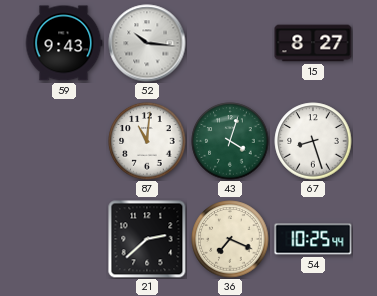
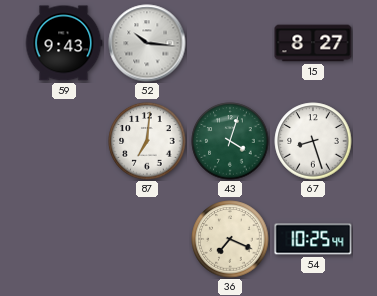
87: 11:01 -> 7:01 (147, 141)
21: 2:38 -> none (147, 239)
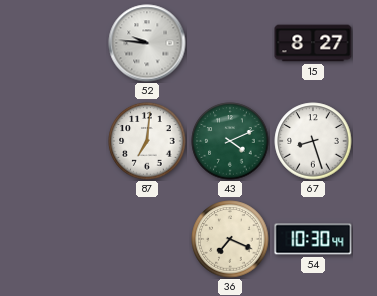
59: 9:43 -> none (64, 43)
52: 10:16 -> 9:46 (147, 43)
43: 4:03 -> 4:11 (230, 141)
54: 10:25 -> 10:30 (313, 239)
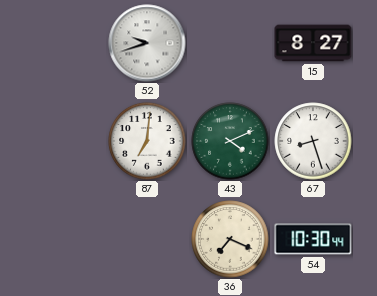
52: 9:46 -> 9:42 (147, 43)
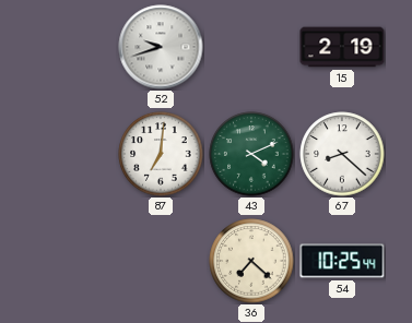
15: 8:27 -> 2:19 (342, 47)
67: 8:27 -> 8:22 (342, 154)
36: 7:19 -> 7:22 (251, 261)
54: 10:30 -> 10:25 (342, 261)
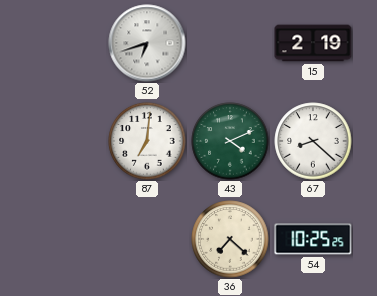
52: 9:42 -> 6:42 (147, 43)
54: 10:25:44 -> 10:25:25 (313, 239)
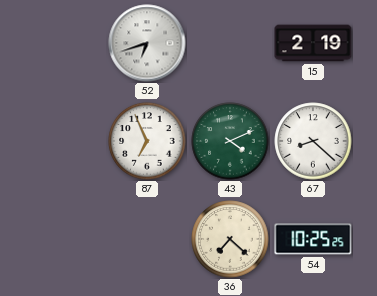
87: 7:01 -> 6:56 (147, 141)
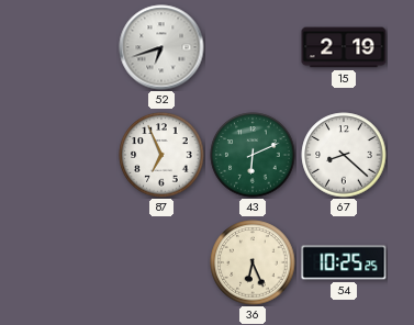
43: 4:11 -> 6:11 (253, 155)
36: 7:22 -> 6:26 (253, 262)
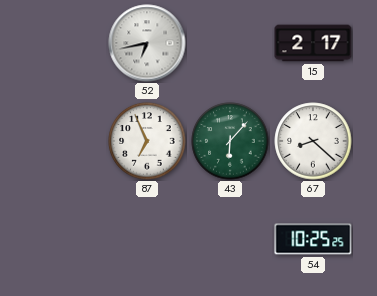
52: 6:42 -> 6:43 (147, 43)
15: 2:19 -> 2:17 (313, 43)
43: 6:11 -> 6:07 (230, 141)
36: 6:26 -> none (253, 262)
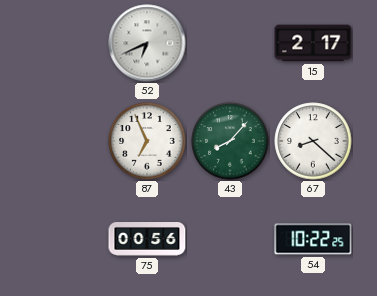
52: 6:43 -> 6:41 (147, 43)
43: 6:07 -> 8:07 (230, 141)
75: none -> 00:56 (147, 240)
54: 10:25 -> 10:22 (313, 239)
